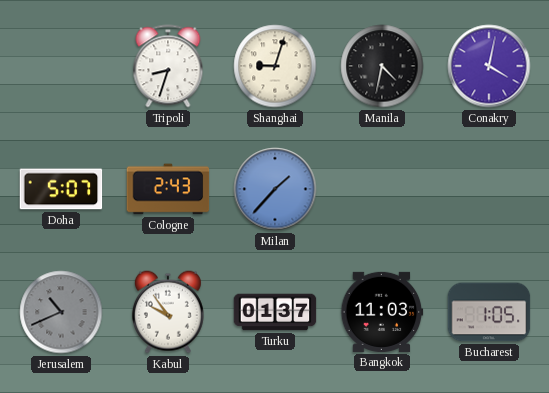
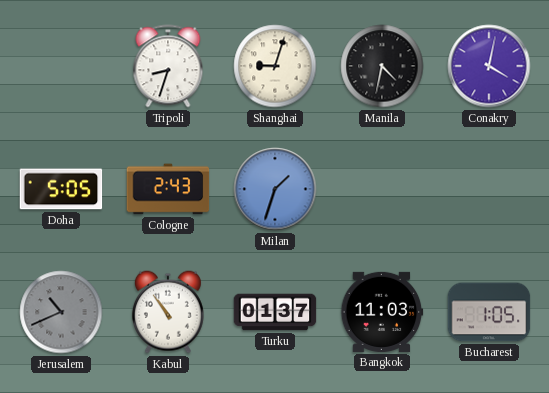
Doha: 5:07 -> 5:05 (61, 189)
Milan: 1:37 -> 1:33 (275, 189)
Kabul: 9:54 -> 10:54 (168, 312)
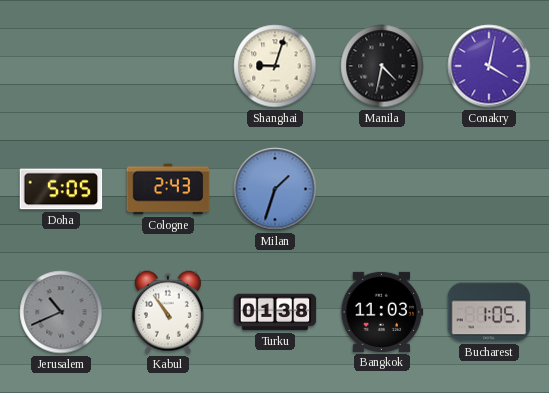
Tripoli: 8:33 -> none (168, 66)
Turku: 01:37 -> 01:38 (275, 312)
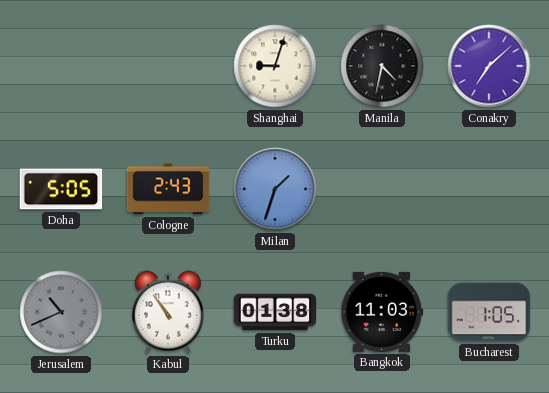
Conakry: 4:02 -> 7:08 (489, 66)
